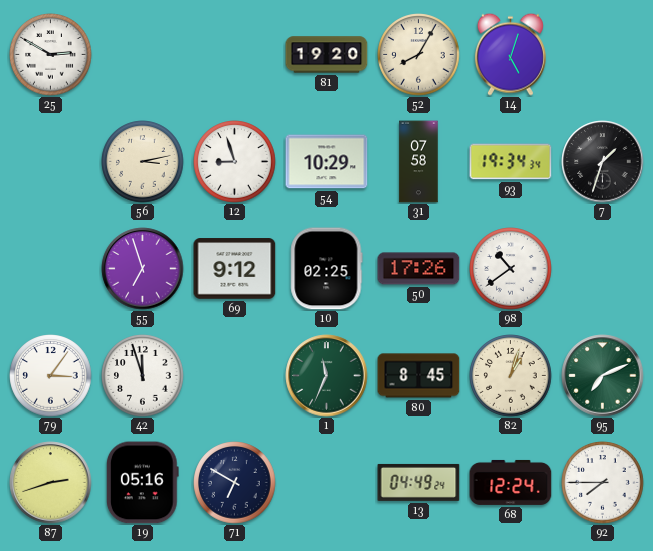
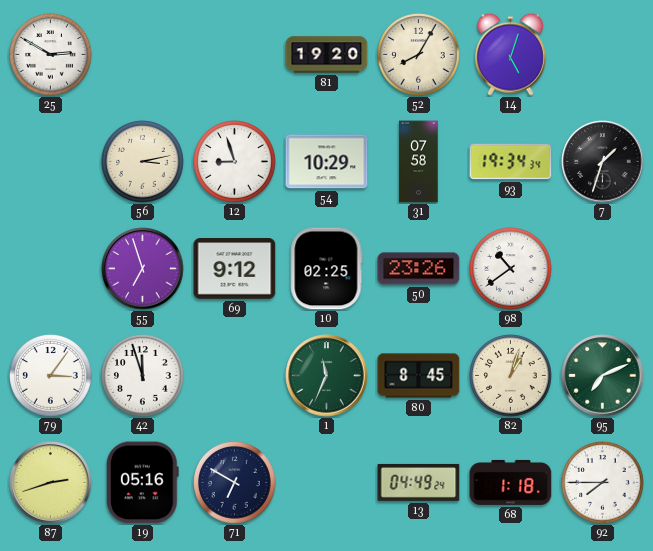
50: 17:26 -> 23:26 (419, 269)
68: 12:24 -> 1:18 (511, 482)
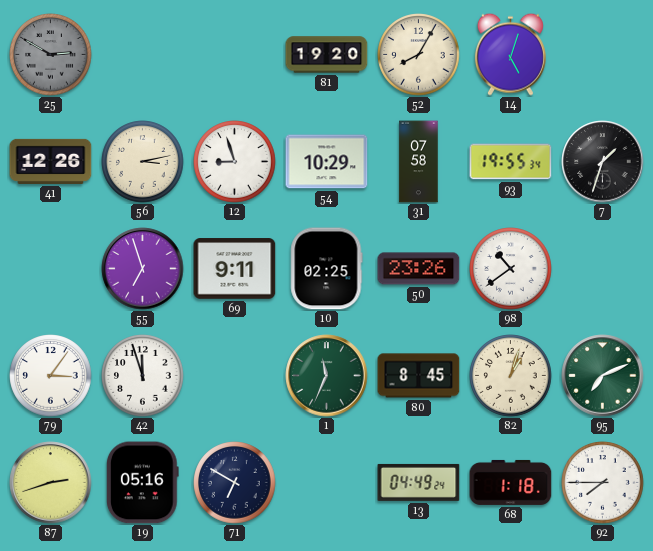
25 dial: white -> grey (51, 55)
41: none -> 12:26 (51, 161)
93: 19:34 -> 19:55 (511, 162)
69: 9:12 -> 9:11 (235, 269)
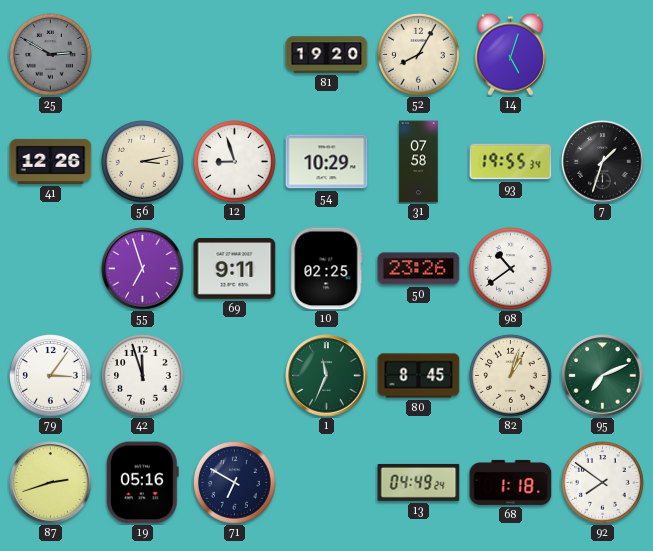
92: 7:45 -> 7:51 (603, 483)
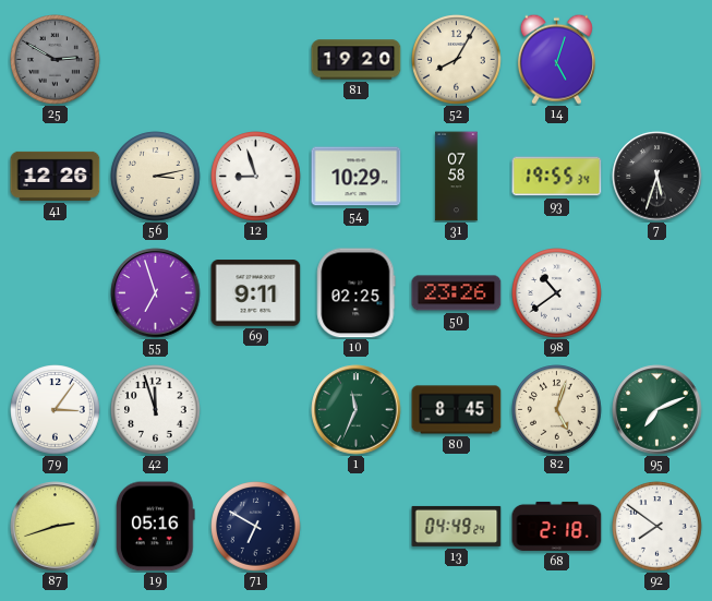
7: 1:33 -> 5:33 (657, 177)
82: 1:03 -> 5:03 (557, 410)
68: 1:18 -> 2:18 (557, 526)
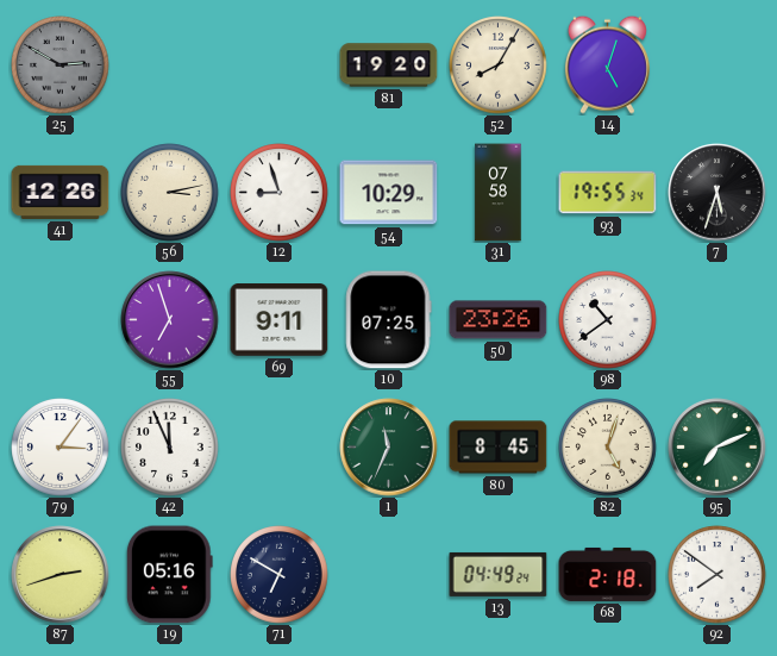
10: 02:25 -> 07:25 (389, 320)
42: 11:57 -> 11:56 (170, 448)
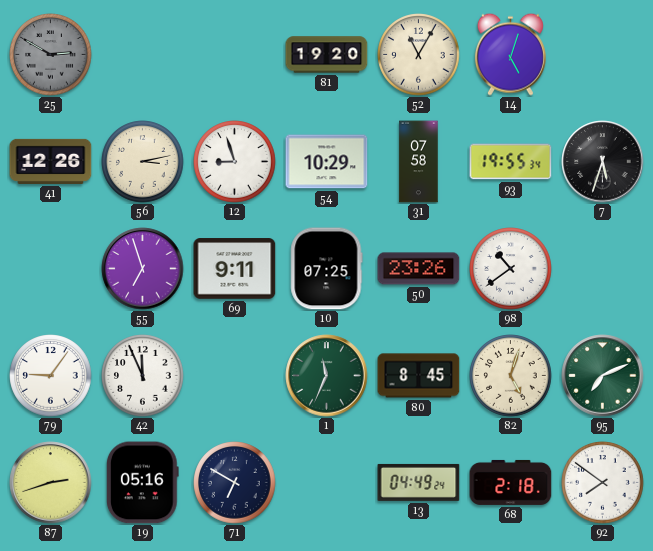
52: 8:05 -> 11:05 (419, 55)
79: 3:06 -> 9:06 (51, 376)
